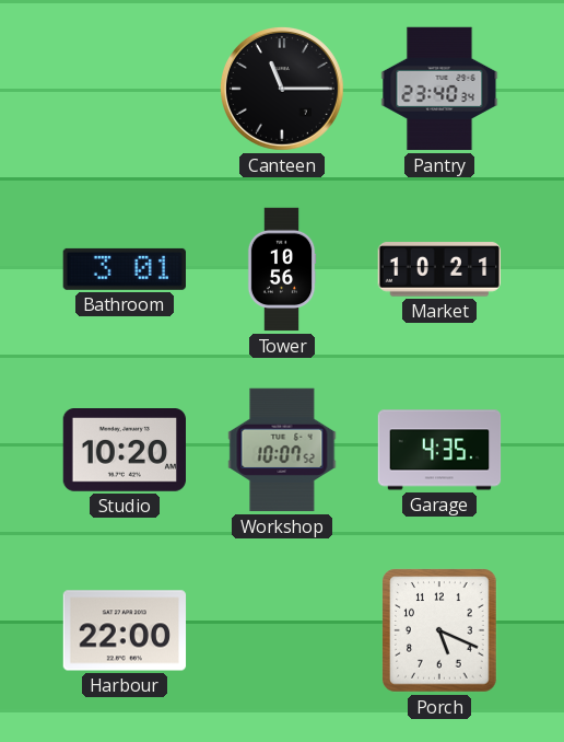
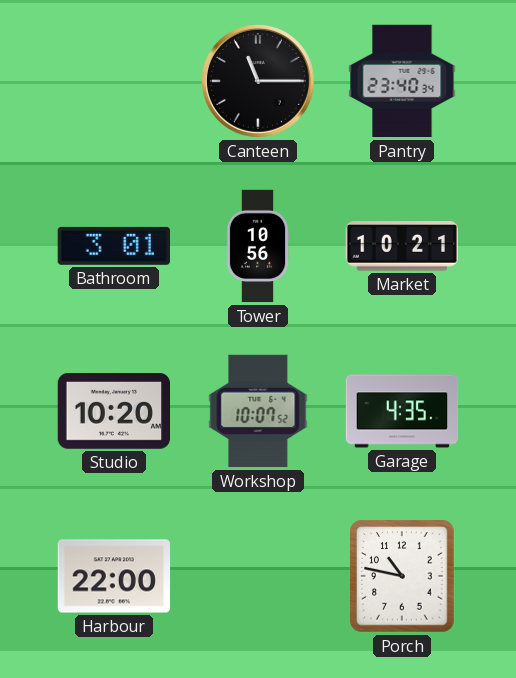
Porch: 5:19 -> 10:47 (402, 576)
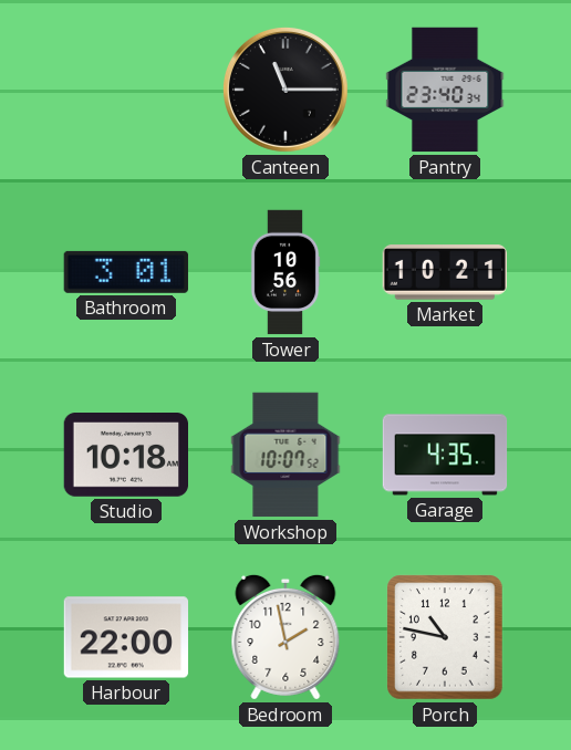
Studio: 10:20 -> 10:18 (126, 456)
Bedroom: none -> 1:58 (285, 637)
